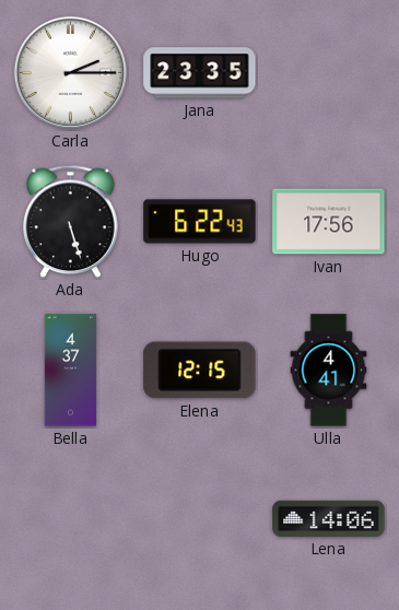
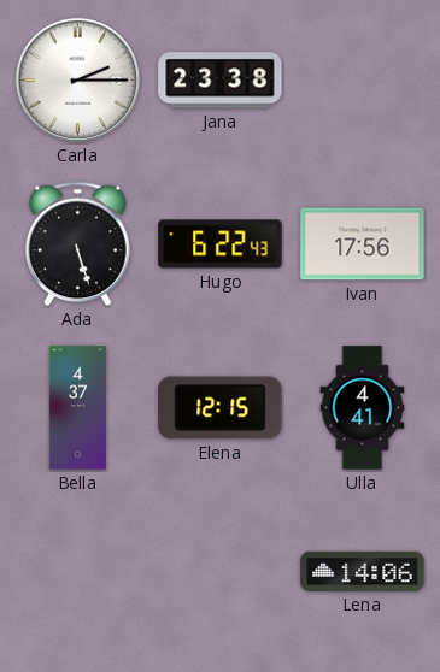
Jana: 23:35 -> 23:38 (221, 81)
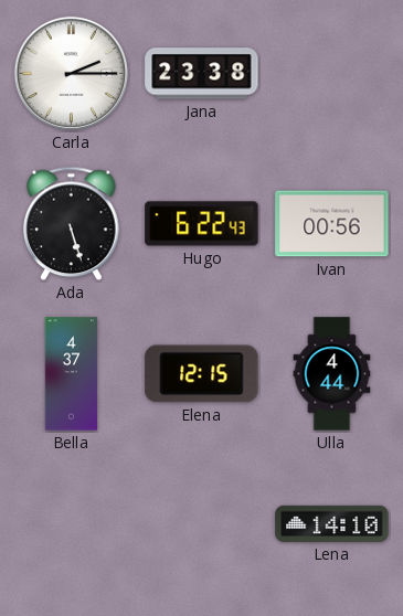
Ivan: 17:56 -> 00:56 (332, 224)
Ulla: 4:41 -> 4:44 (332, 374)
Lena: 14:06 -> 14:10 (332, 523)
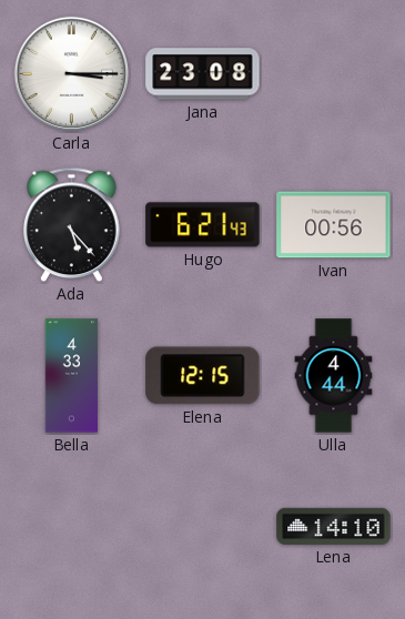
Carla: 2:15 -> 3:15 (71, 73)
Jana: 23:38 -> 23:08 (203, 74)
Ada: 5:27 -> 5:23 (72, 225)
Hugo: 6:22 -> 6:21 (203, 225)
Bella: 4:37 -> 4:33 (72, 376)
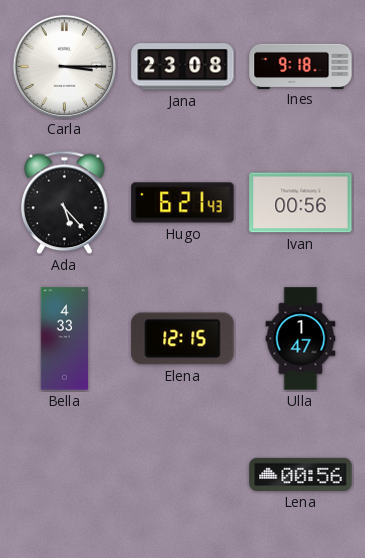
Ines: none -> 9:18 (301, 66)
Ulla: 4:44 -> 1:47 (301, 339)
Lena: 14:10 -> 00:56 (301, 474)
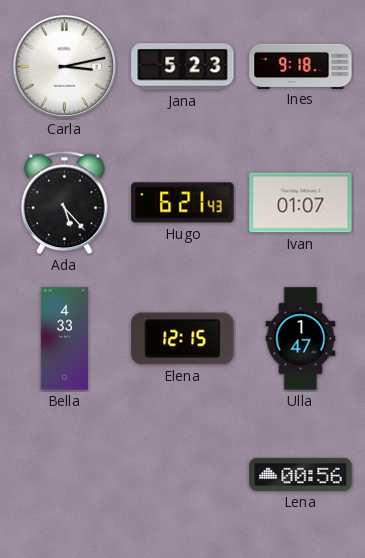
Carla: 3:15 -> 3:13 (64, 66)
Jana: 23:08 -> 5:23 (183, 67)
Ivan: 00:56 -> 01:07 (301, 203)
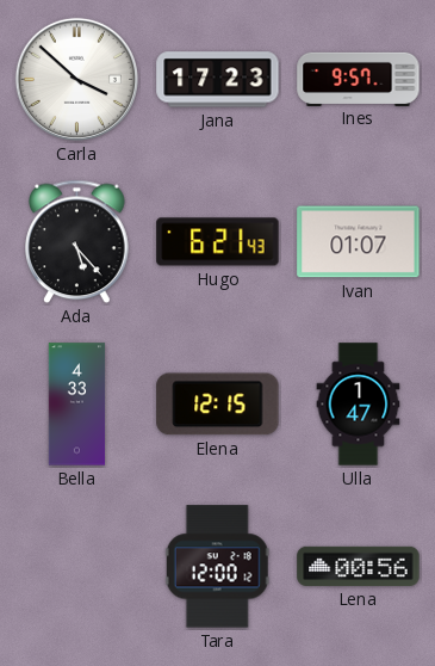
Carla: 3:13 -> 3:52 (76, 79)
Jana: 5:23 -> 17:23 (218, 80)
Ines: 9:18 -> 9:57 (359, 79)
Tara: none -> 12:00 (217, 567)
